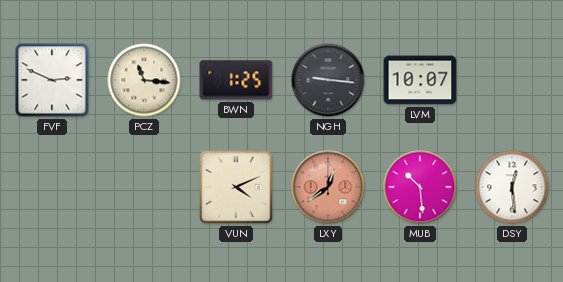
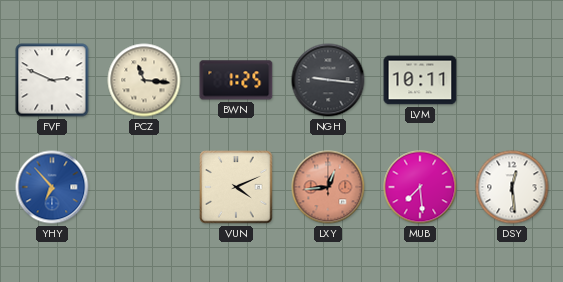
LVM: 10:07 -> 10:11 (420, 80)
YHY: none -> 6:53 (52, 187)
LXY: 12:39 -> 12:44 (328, 187)
MUB: 10:29 -> 7:29 (420, 187)
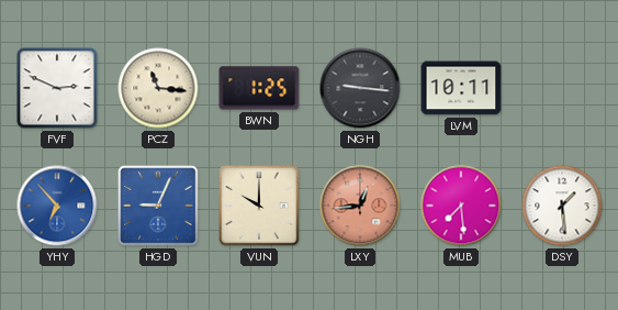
HGD: none -> 9:04 (158, 206)
VUN: 4:11 -> 10:00 (259, 206)
DSY: 12:29 -> 1:29 (562, 206)
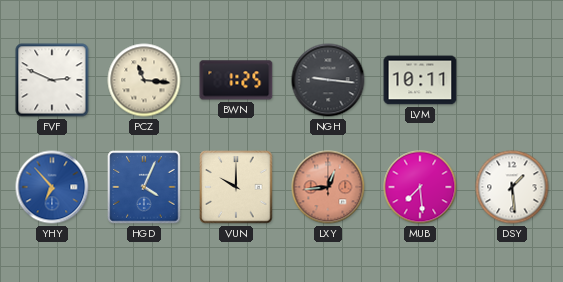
HGD: 9:04 -> 4:04 (144, 187)
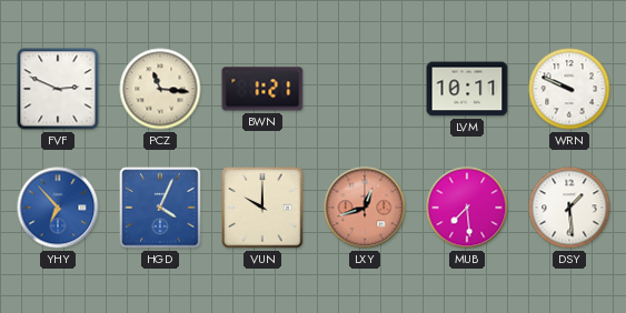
BWN: 1:25 -> 1:21 (262, 89)
NGH: 9:16 -> none (328, 80)
WRN: none -> 9:49 (569, 89)
LXY: 12:44 -> 12:42 (365, 208)
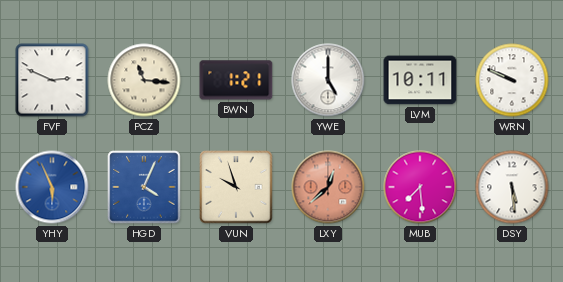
YWE: none -> 5:00 (328, 80)
YHY: 6:53 -> 5:56 (52, 187)
VUN: 10:00 -> 9:57 (236, 187)
LXY: 12:42 -> 12:38 (328, 187)
DSY: 1:29 -> 5:29 (512, 187)
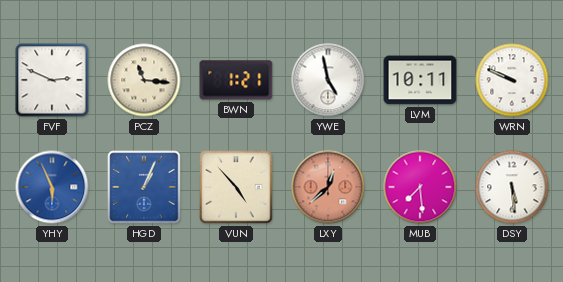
YWE: 5:00 -> 4:58 (328, 80)
HGD: 4:04 -> 1:04 (144, 187)
VUN: 9:57 -> 4:53 (236, 187)
